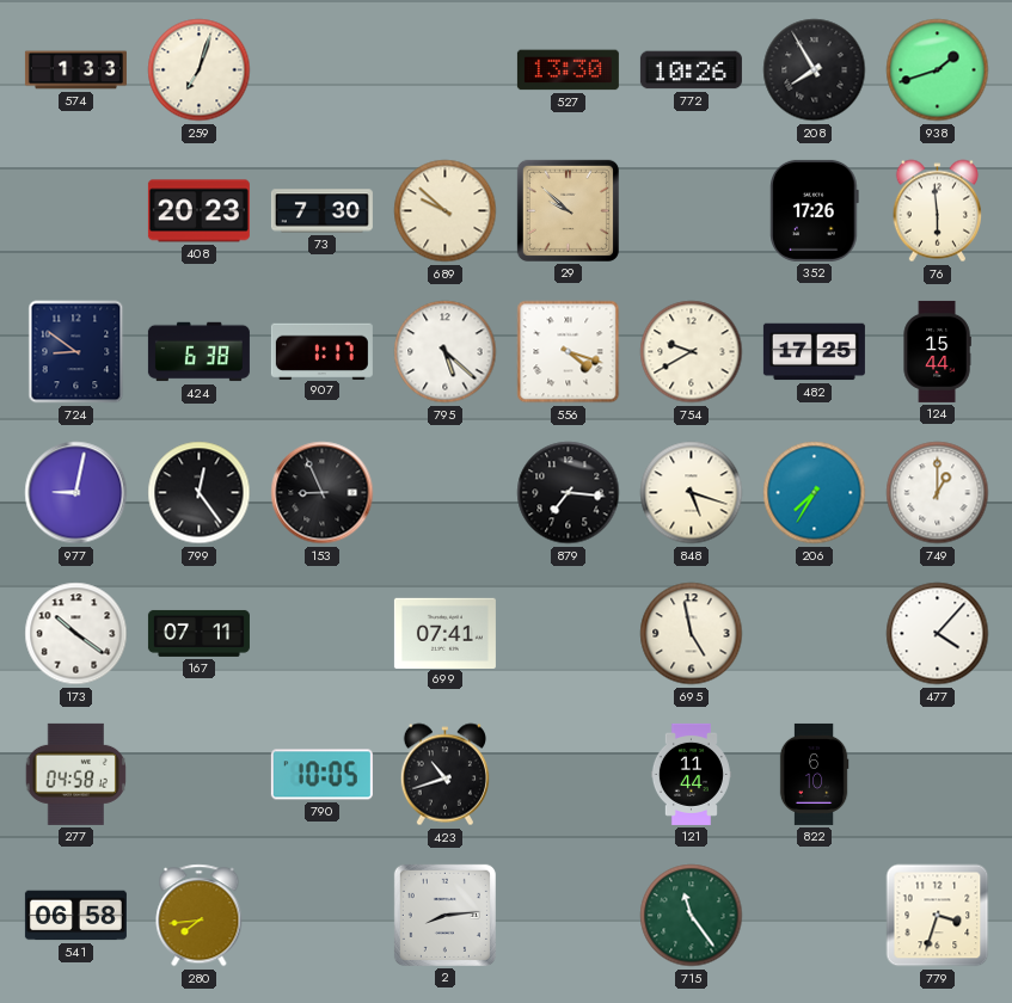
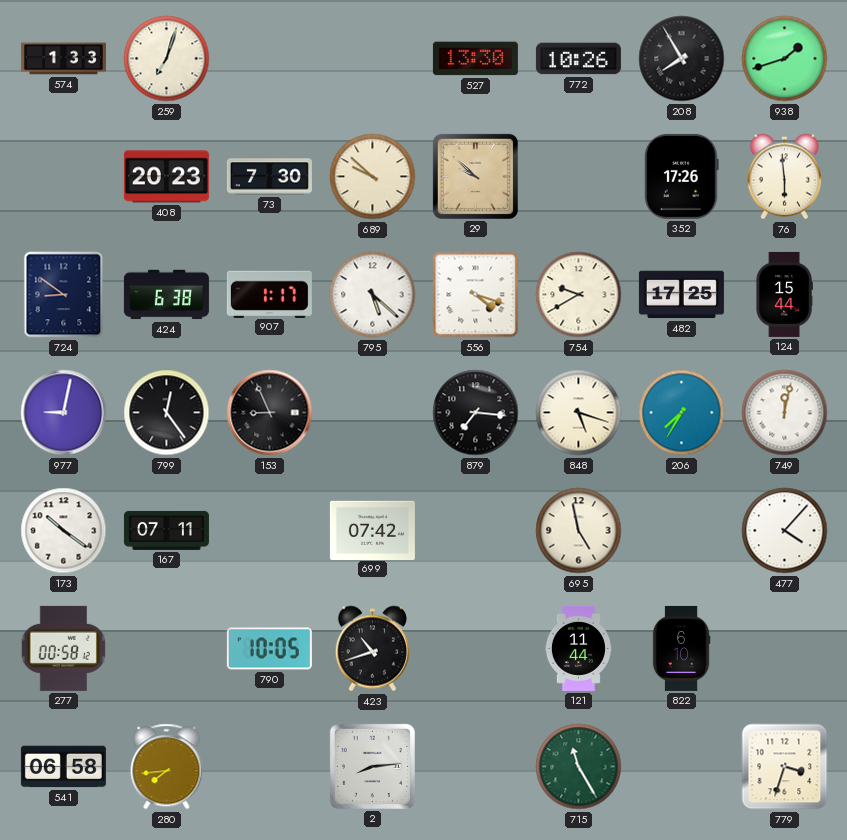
749: 1:00 -> 12:02 (785, 413)
699: 07:41 -> 07:42 (372, 530)
277: 04:58 -> 00:58 (63, 648)
715: 11:24 -> 11:25 (579, 767)
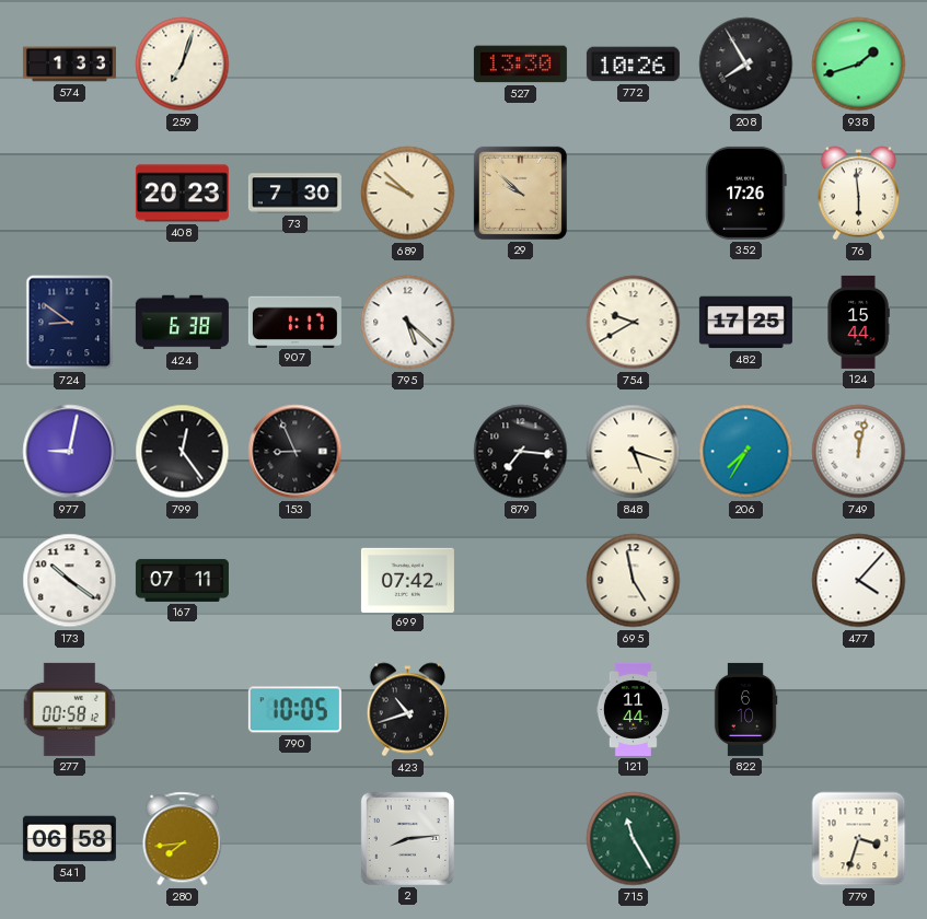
556: 4:18 -> none (476, 295)
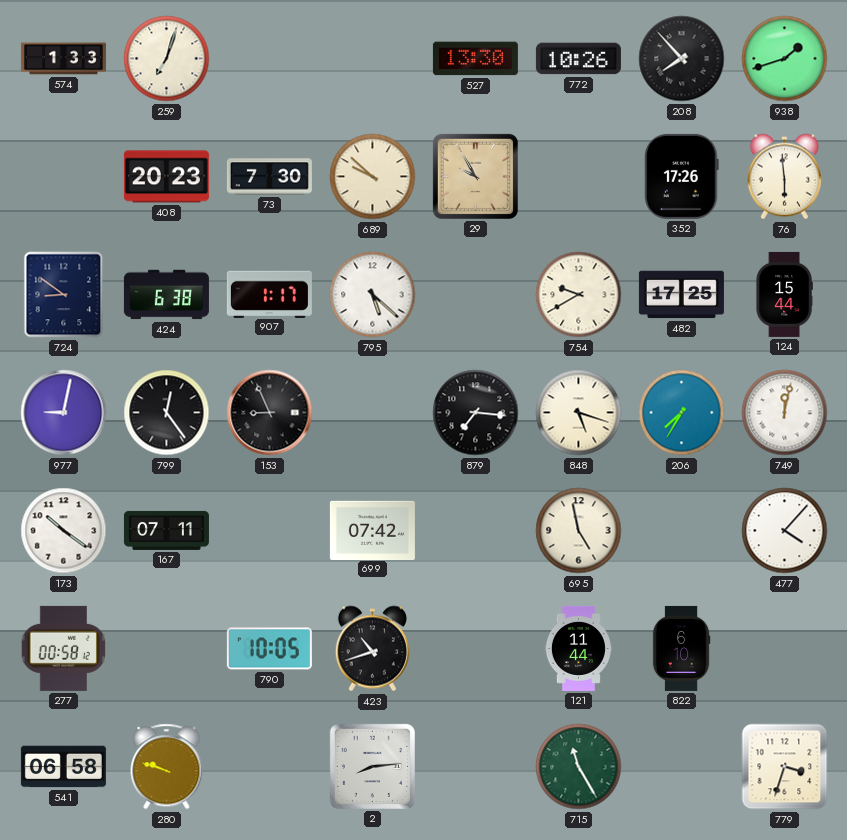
208: 7:55 -> 7:53 (682, 59)
29: 9:52 -> 9:55 (475, 176)
280: 7:44 -> 9:48 (167, 767)
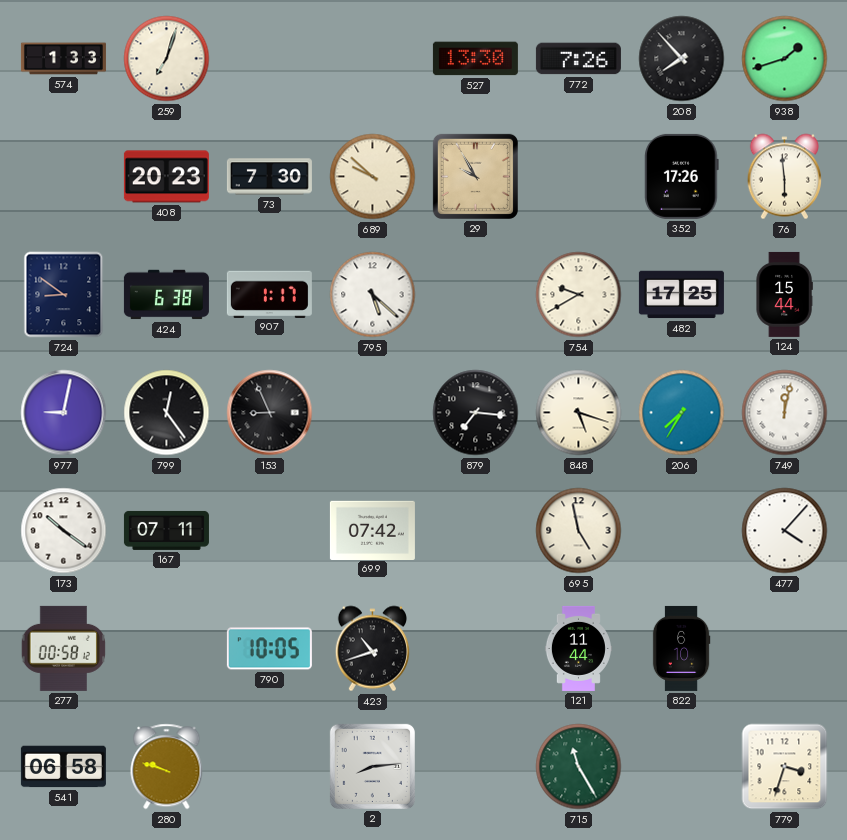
772: 10:26 -> 7:26 (578, 59)
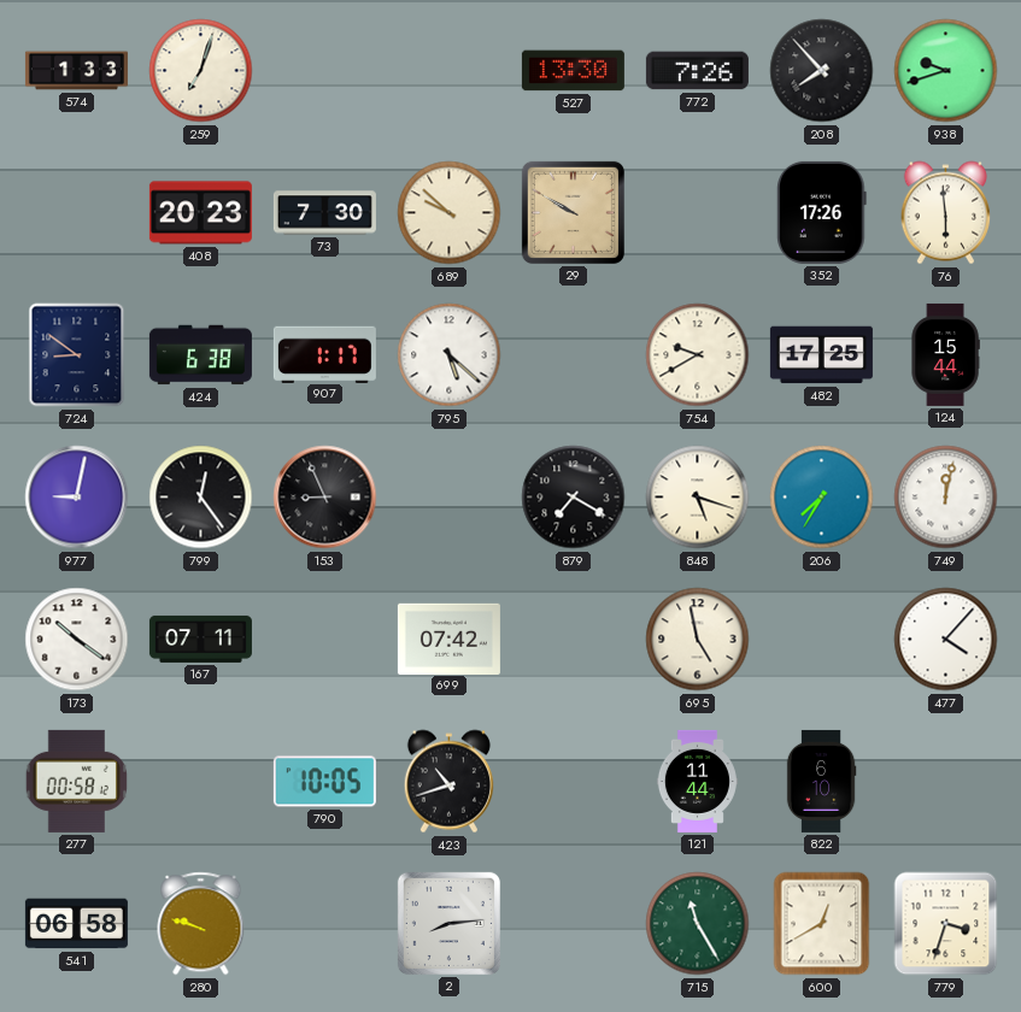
938: 1:42 -> 9:42 (946, 71)
29: 9:55 -> 9:50 (573, 212)
879: 7:16 -> 7:20 (574, 498)
600: none -> 12:40 (822, 924)
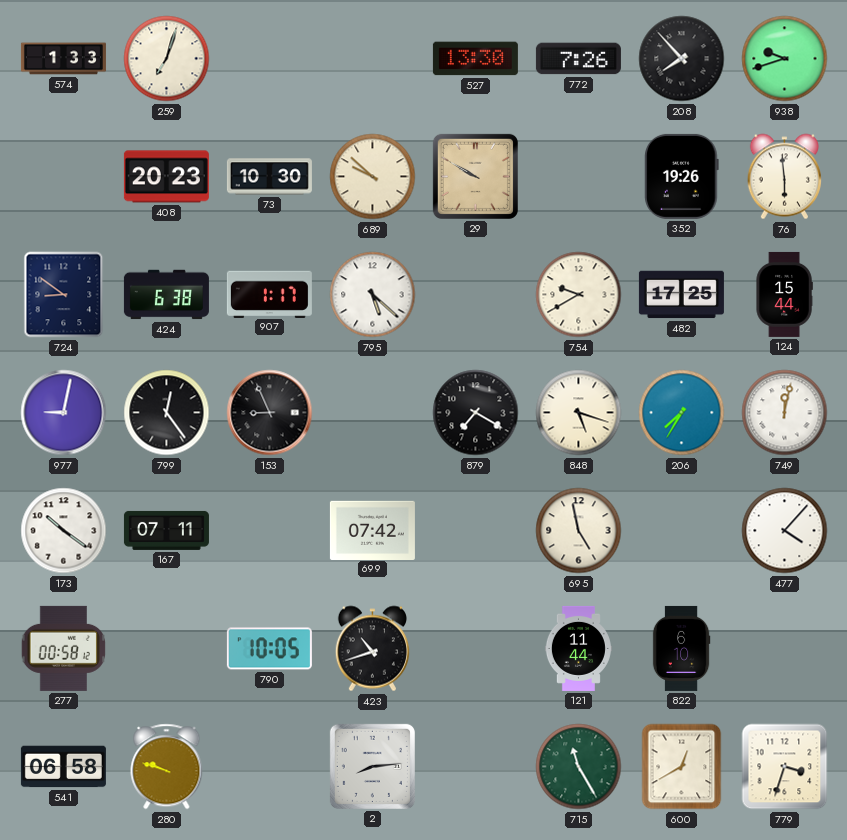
73: 7:30 -> 10:30 (269, 177)
352: 17:26 -> 19:26 (682, 176)
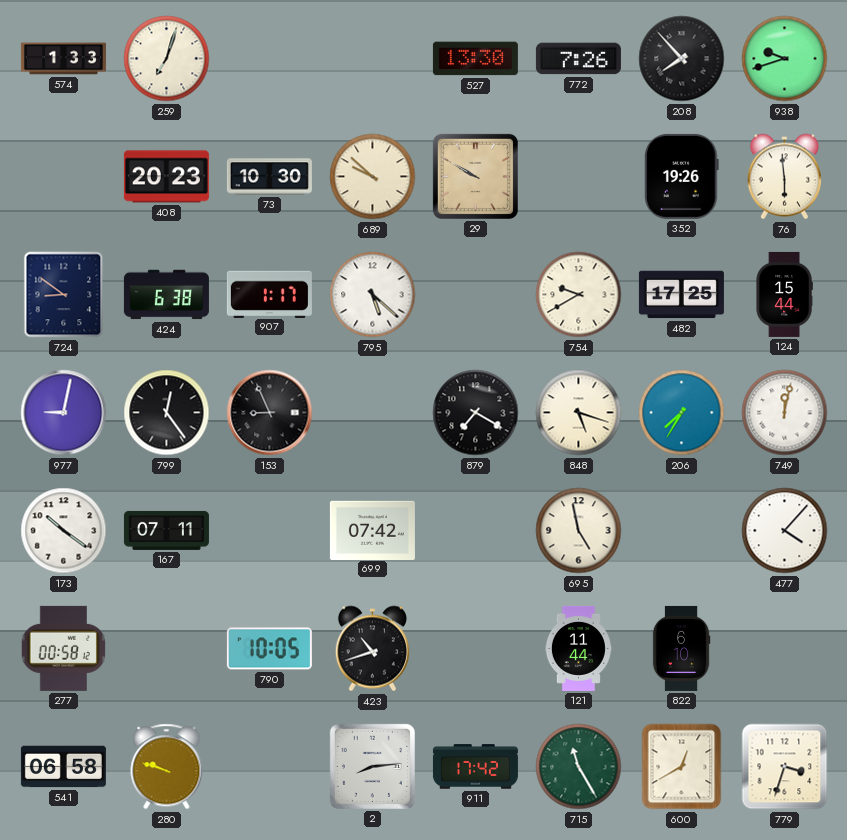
911: none -> 17:42 (475, 767)
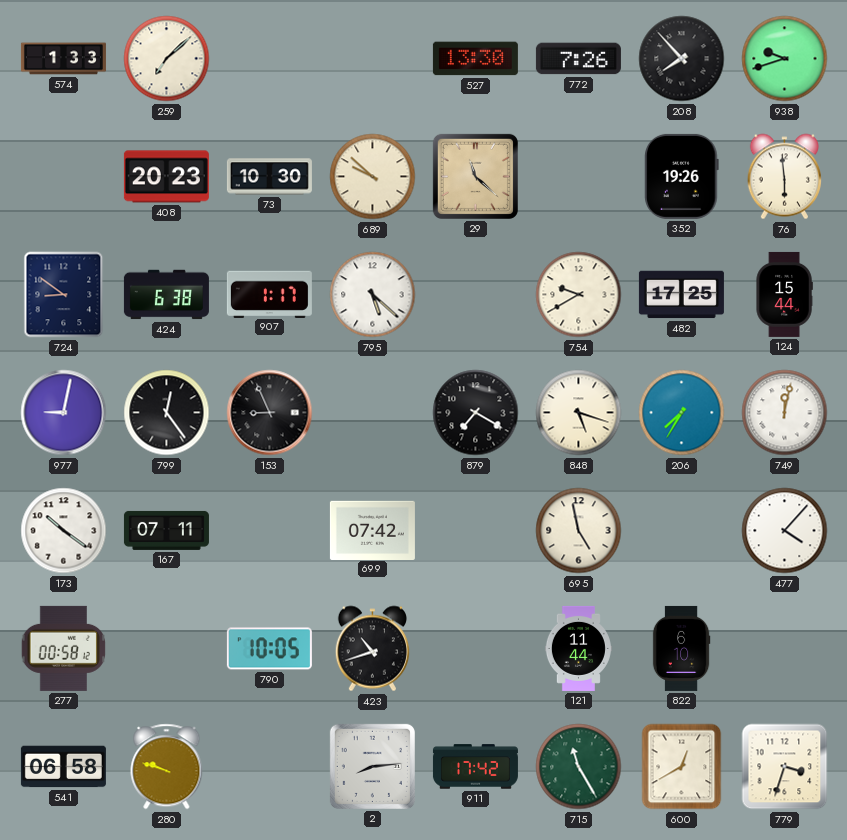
259: 7:03 -> 7:08 (167, 59)
29: 9:50 -> 11:22 (475, 176)
